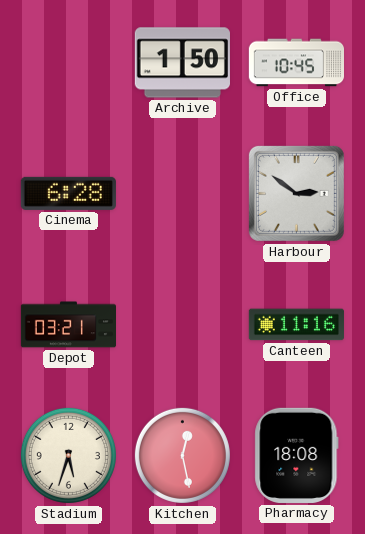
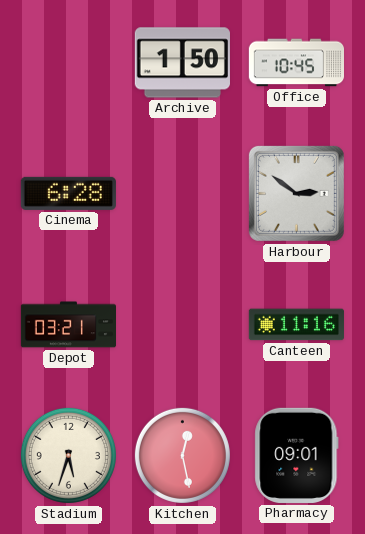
Pharmacy: 18:08 -> 09:01 (297, 455)
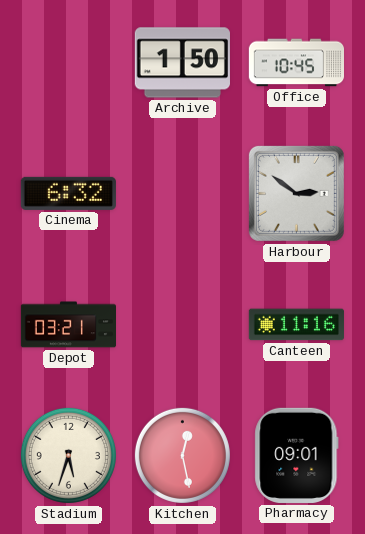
Cinema: 6:28 -> 6:32 (68, 193)
